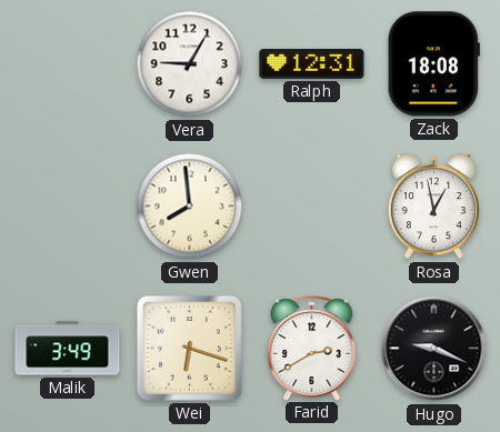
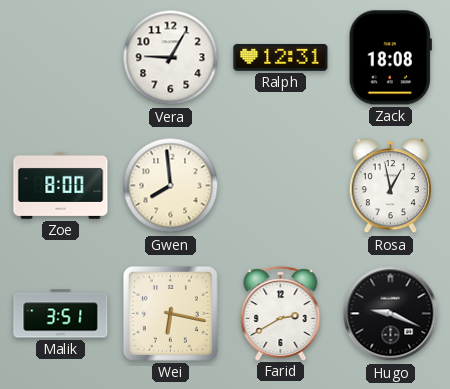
Zoe: none -> 8:00 (61, 185)
Malik: 3:49 -> 3:51 (61, 314)
Wei: 6:18 -> 6:17 (170, 313)
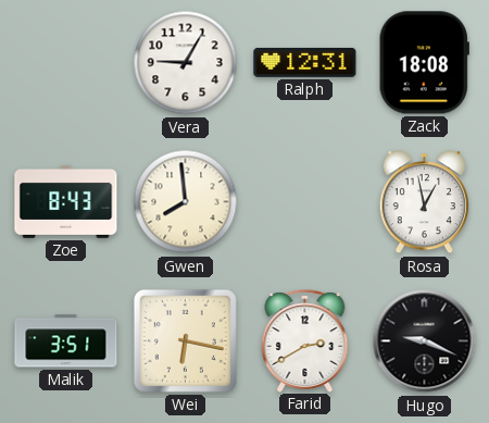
Zoe: 8:00 -> 8:43 (66, 201)
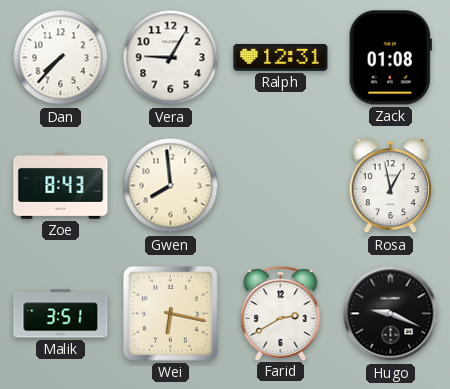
Dan: none -> 7:37 (61, 58)
Zack: 18:08 -> 01:08 (390, 58)
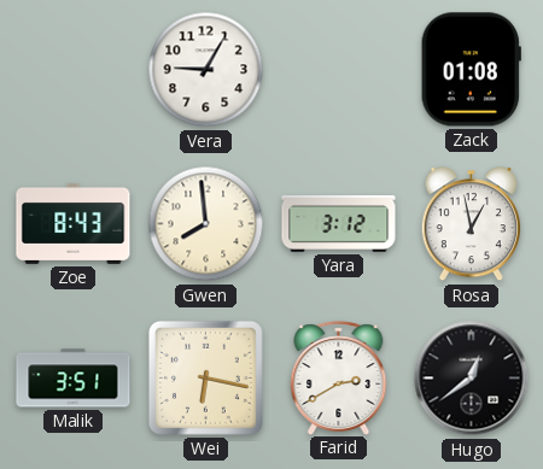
Dan: 7:37 -> none (61, 58)
Ralph: 12:31 -> none (281, 57)
Yara: none -> 3:12 (339, 224)
Hugo: 9:19 -> 12:39 (472, 379)
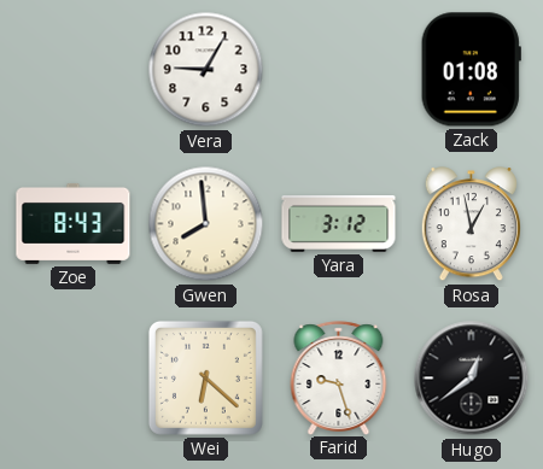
Malik: 3:51 -> none (74, 379)
Wei: 6:17 -> 6:22 (205, 377)
Farid: 2:40 -> 9:27 (339, 377)
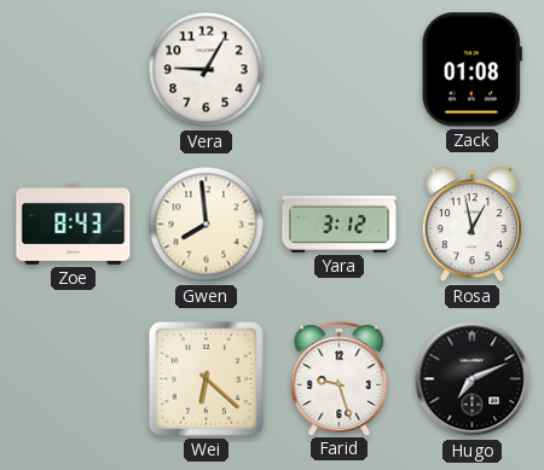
Hugo: 12:39 -> 7:11 (473, 379)
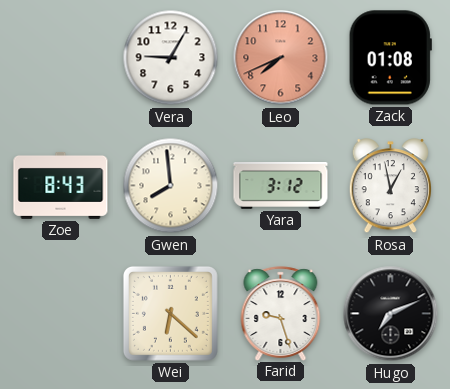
Leo: none -> 7:41 (281, 58)
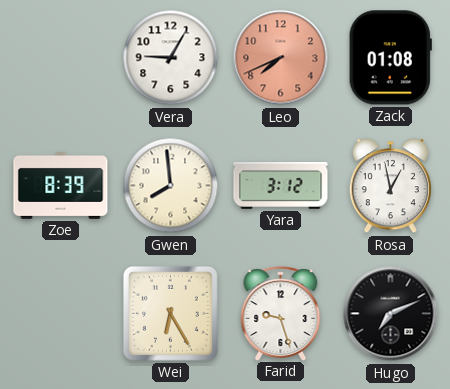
Zoe: 8:43 -> 8:39 (61, 185)
Wei: 6:22 -> 6:25 (170, 313)
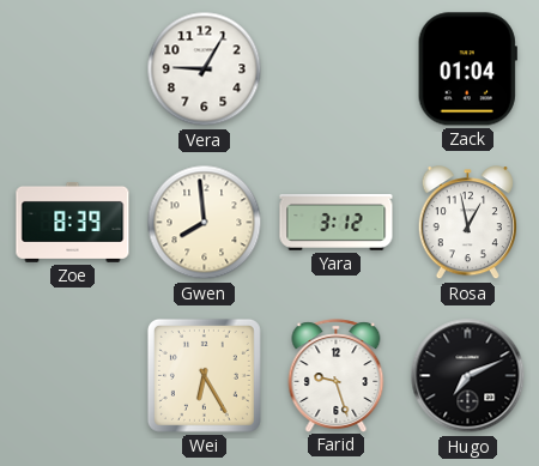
Leo: 7:41 -> none (281, 58)
Zack: 01:08 -> 01:04 (467, 69)
